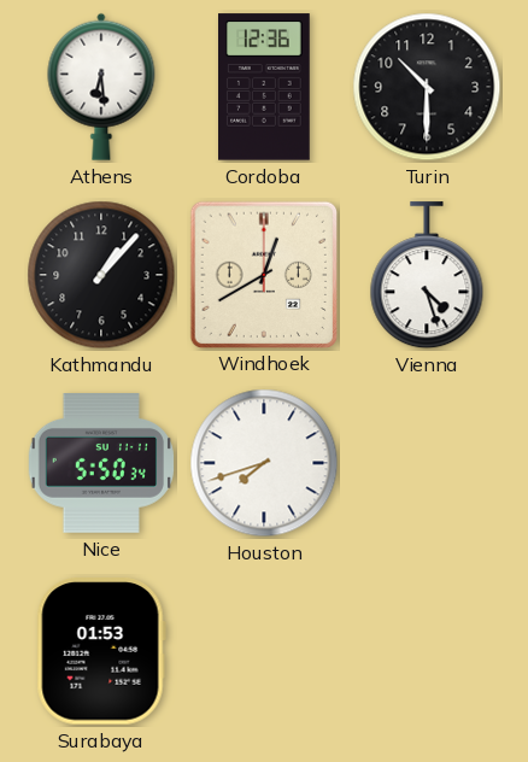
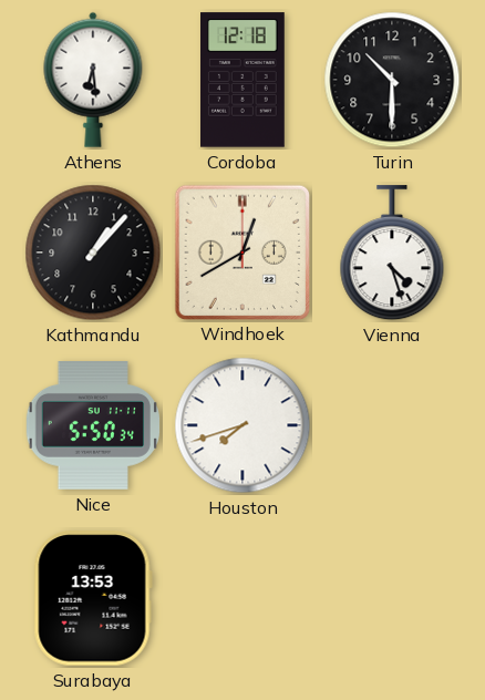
Cordoba: 12:36 -> 12:18 (244, 80)
Surabaya: 01:53 -> 13:53 (93, 598)
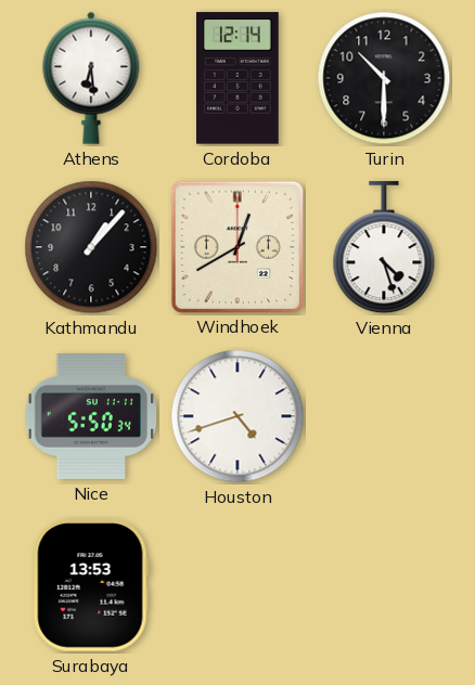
Cordoba: 12:18 -> 12:14 (239, 78)
Houston: 7:42 -> 4:42 (237, 416)
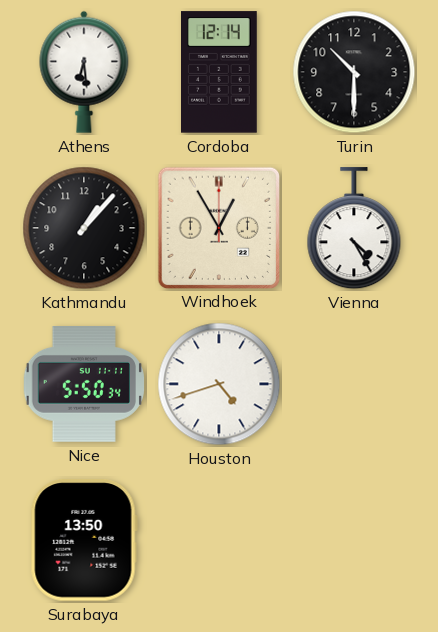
Windhoek: 12:40 -> 12:55 (218, 227)
Vienna: 4:27 -> 4:25 (354, 229)
Surabaya: 13:53 -> 13:50 (84, 540)
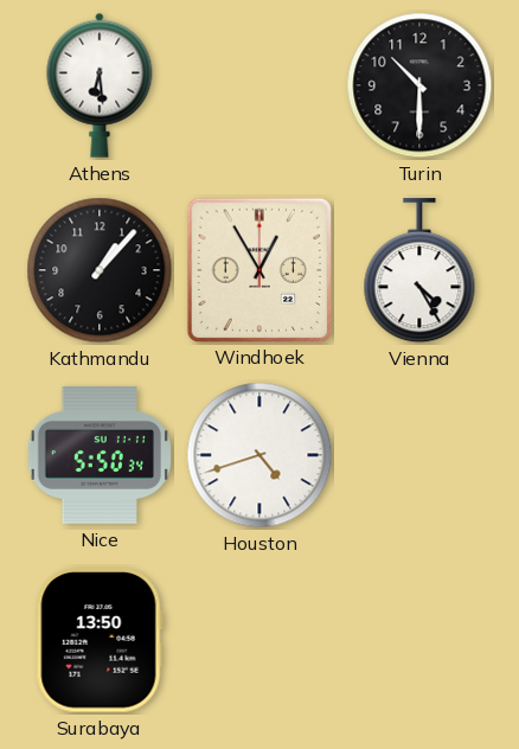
Cordoba: 12:14 -> none (220, 72)
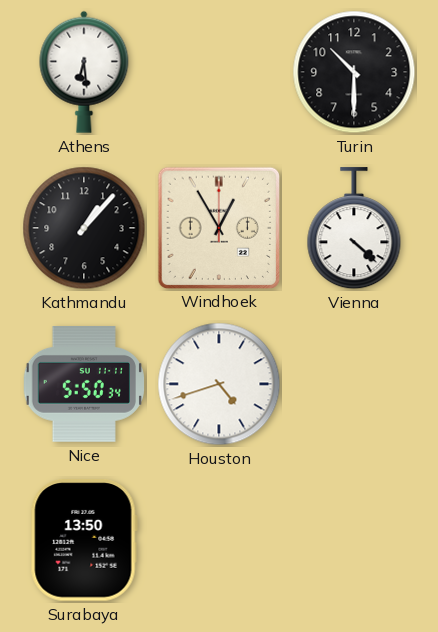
Vienna: 4:25 -> 4:22 (354, 229)
